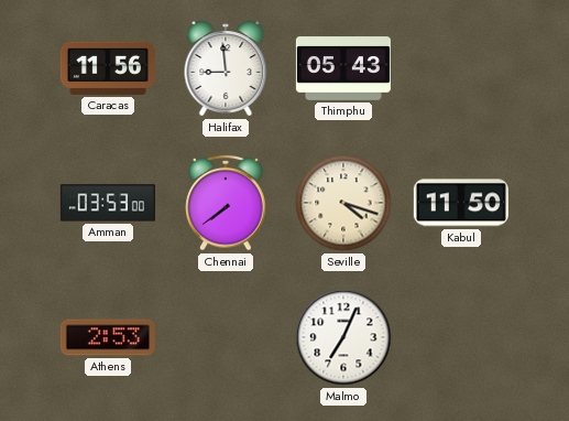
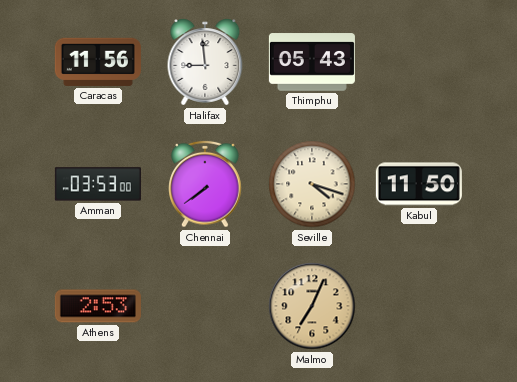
Malmo dial: white -> champagne (312, 306)
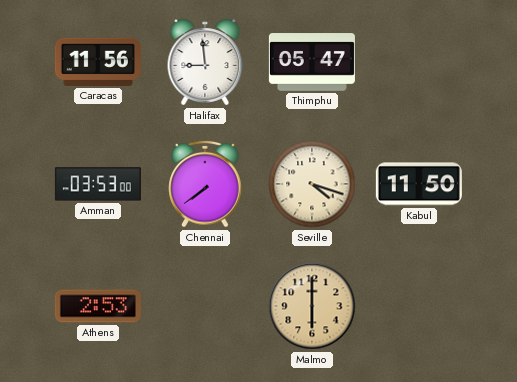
Thimphu: 05:43 -> 05:47 (312, 62)
Malmo: 7:04 -> 6:00 (312, 306)
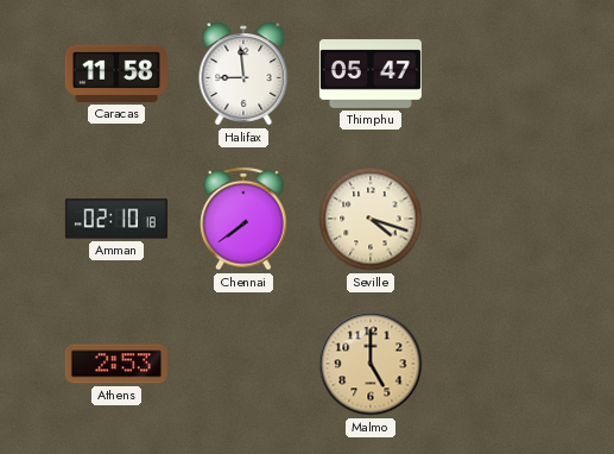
Caracas: 11:56 -> 11:58 (116, 74)
Amman: 03:53 -> 02:10 (116, 219)
Kabul: 11:50 -> none (419, 184)
Malmo: 6:00 -> 5:00 (371, 364)
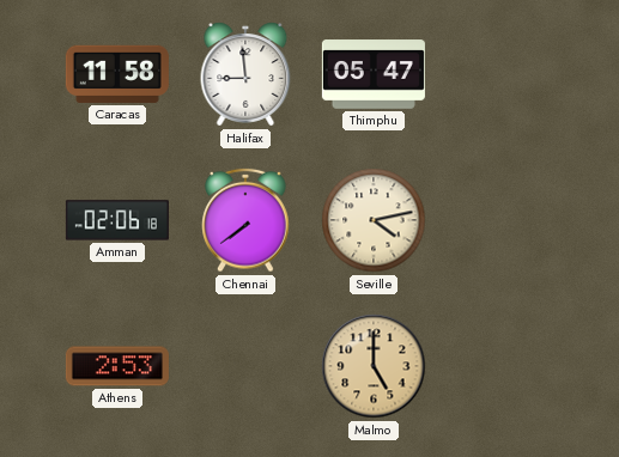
Amman: 02:10 -> 02:06 (117, 220)
Seville: 4:18 -> 4:13 (374, 220)
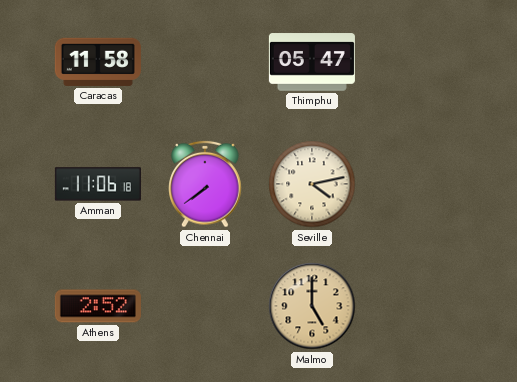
Halifax: 8:59 -> none (245, 74)
Amman: 02:06 -> 11:06 (98, 184)
Athens: 2:53 -> 2:52 (98, 306)
